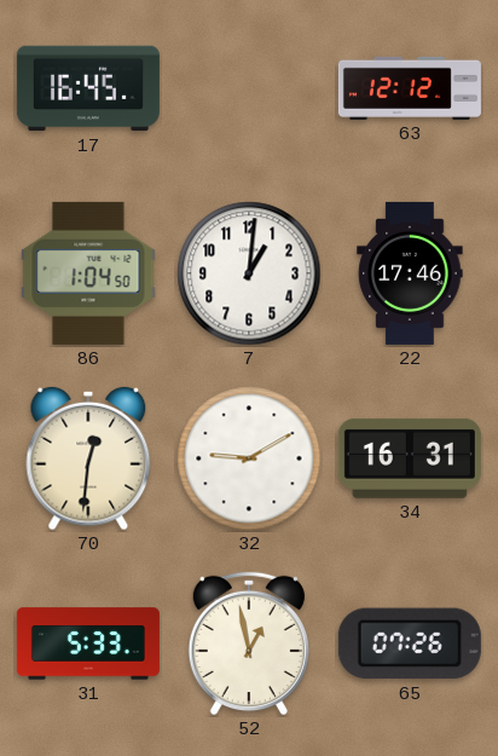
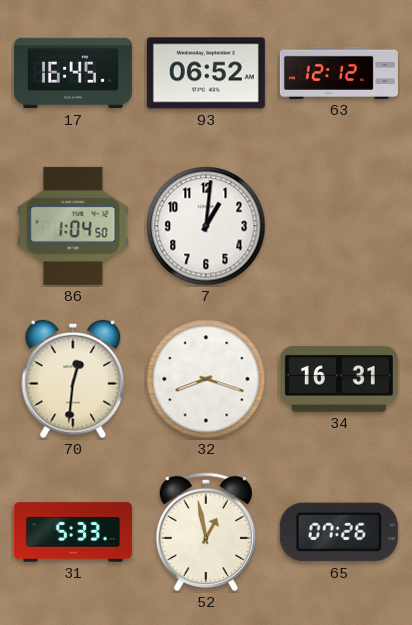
93: none -> 06:52 (206, 73)
22: 17:46 -> none (410, 273)
32: 9:10 -> 8:18 (206, 379)
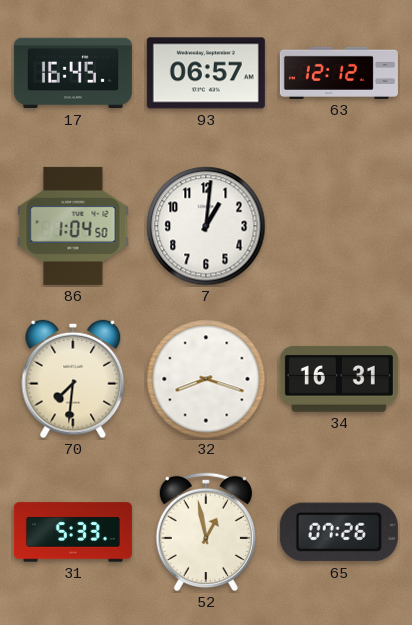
93: 06:52 -> 06:57 (206, 73)
70: 12:31 -> 7:31 (73, 379)
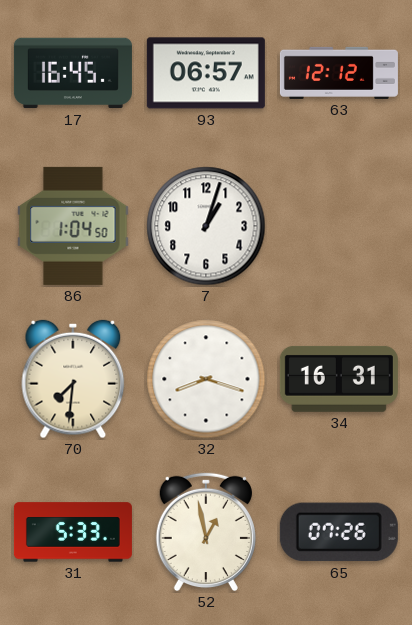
7: 1:01 -> 1:03 (206, 226)
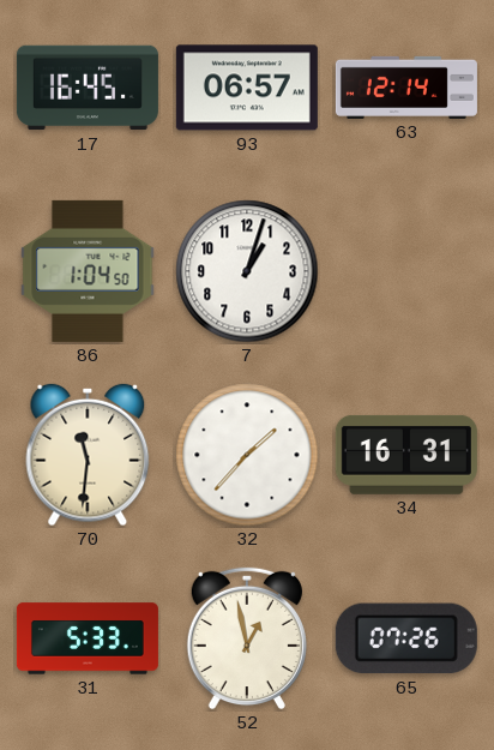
63: 12:12 -> 12:14 (406, 88)
70: 7:31 -> 11:31 (88, 455)
32: 8:18 -> 1:37 (247, 455)
